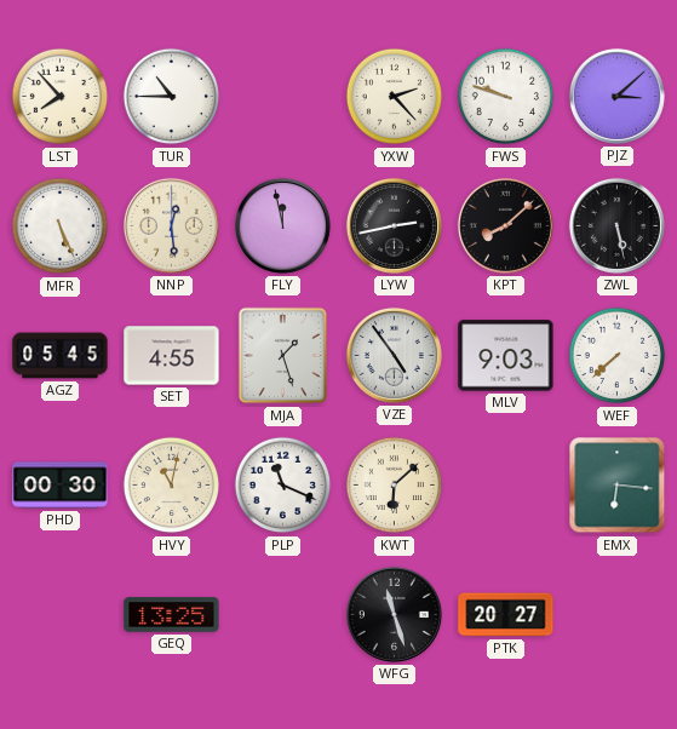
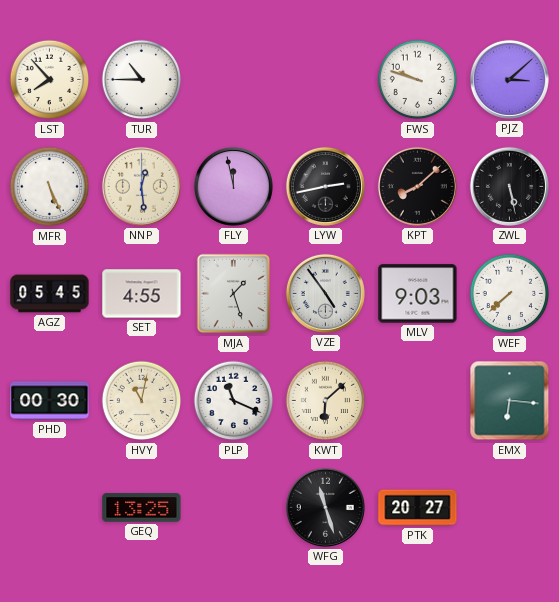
YXW: 2:23 -> none (395, 97)
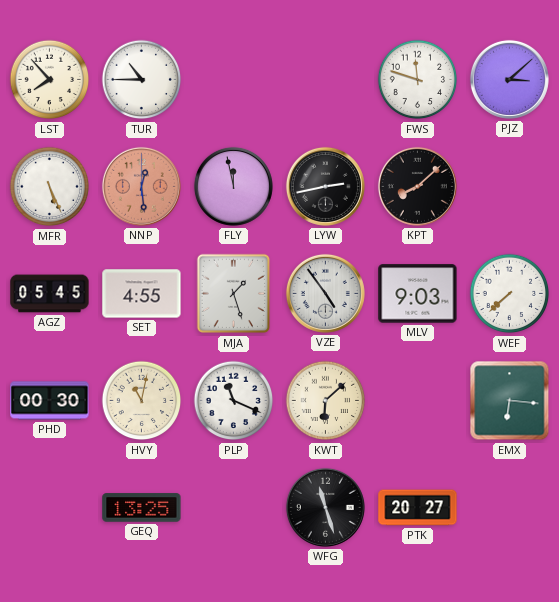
FWS: 9:48 -> 11:48 (418, 80)
NNP dial: cream -> salmon (141, 186)
ZWL: 5:28 -> none (509, 186)
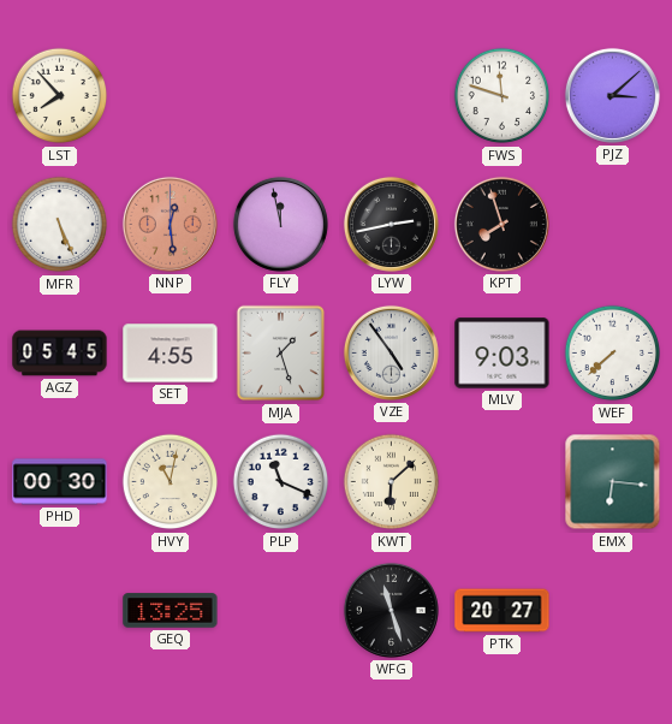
TUR: 10:45 -> none (142, 80)
KPT: 8:08 -> 7:57 (501, 224)
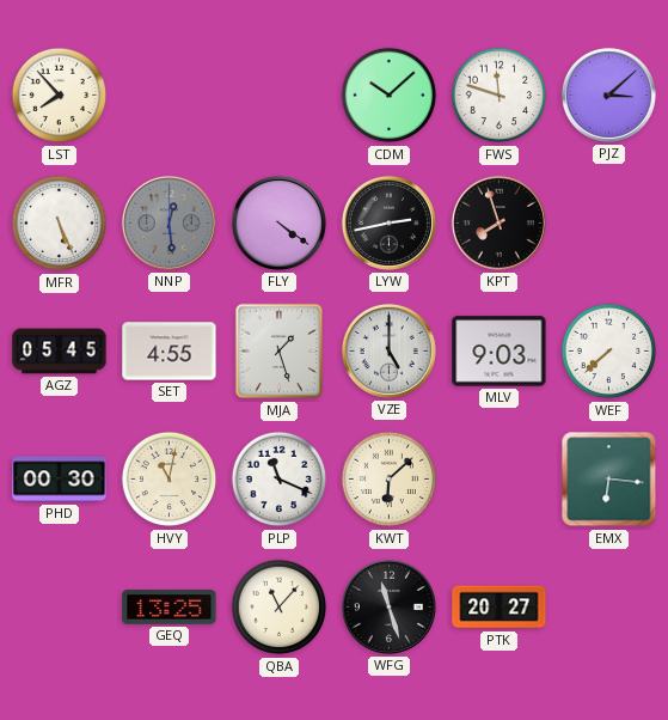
CDM: none -> 10:08 (390, 96)
NNP dial: salmon -> grey (168, 222)
FLY: 11:58 -> 4:21 (278, 222)
VZE: 4:54 -> 5:00 (388, 350)
QBA: none -> 11:07 (280, 608)
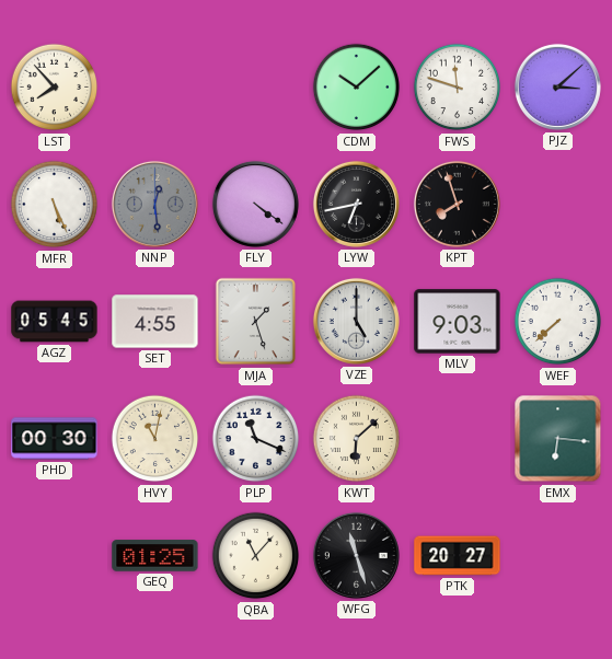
LYW: 2:43 -> 6:43 (356, 204)
GEQ: 13:25 -> 01:25 (155, 556)
